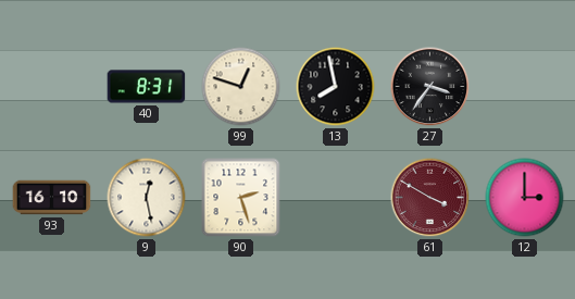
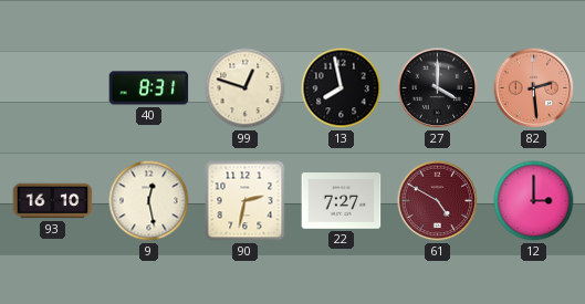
27: 3:36 -> 4:00 (438, 88)
82: none -> 2:29 (534, 88)
90: 2:27 -> 2:32 (246, 201)
22: none -> 7:27 (342, 201)
61: 3:50 -> 4:50 (438, 201)
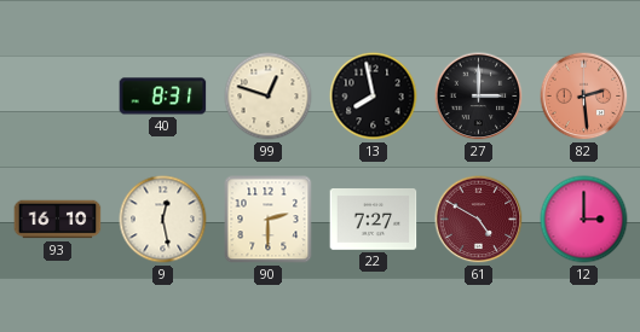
27: 4:00 -> 3:00 (479, 97)
90: 2:32 -> 2:30 (269, 220)
